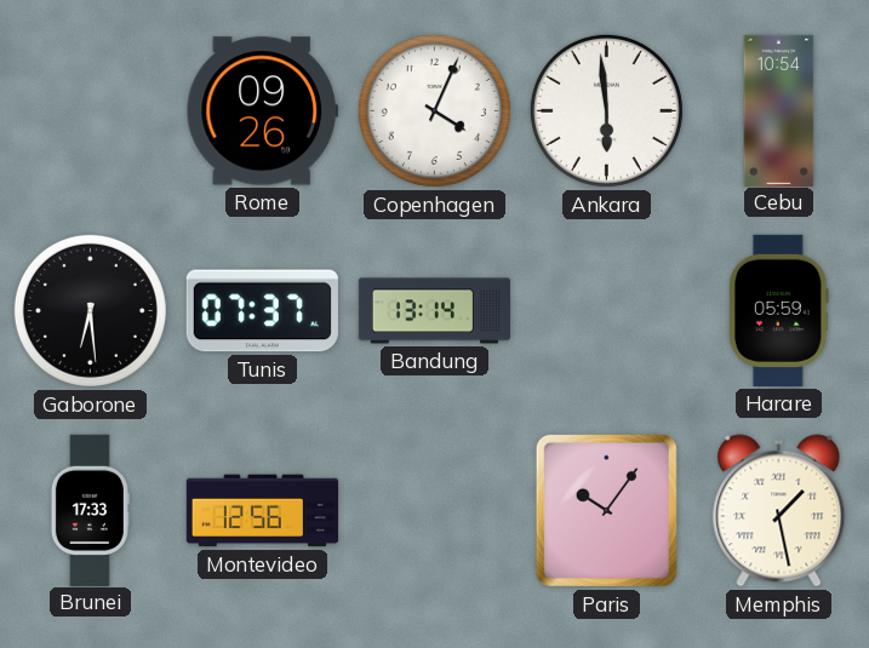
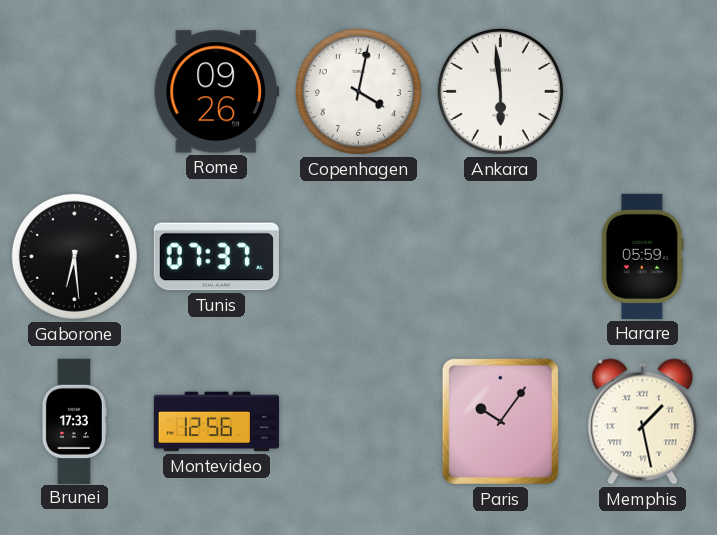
Copenhagen: 4:04 -> 4:02 (358, 91)
Cebu: 10:54 -> none (779, 110)
Bandung: 13:14 -> none (434, 311)
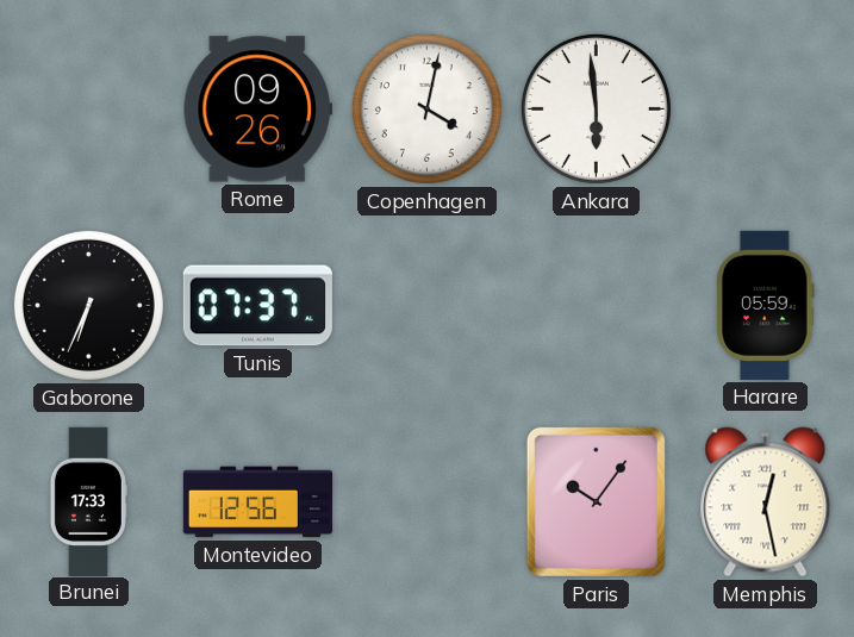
Gaborone: 6:29 -> 6:34 (88, 305)
Memphis: 1:28 -> 12:28 (766, 502)
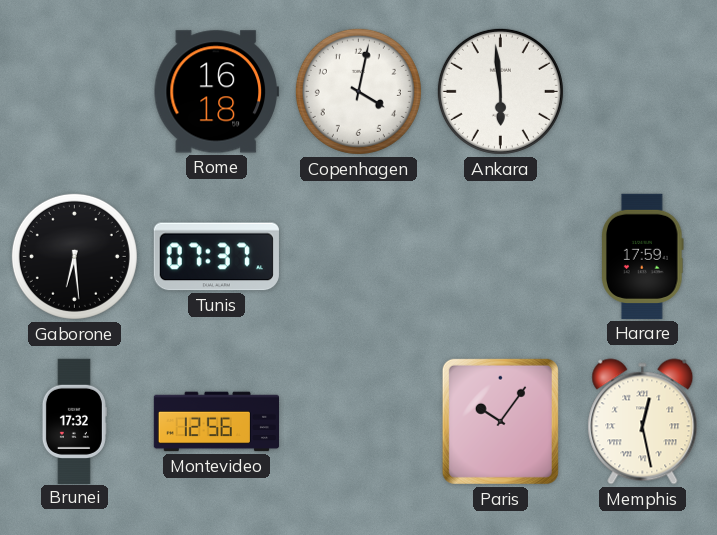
Rome: 09:26 -> 16:18 (216, 92)
Gaborone: 6:34 -> 6:29 (74, 256)
Harare: 05:59 -> 17:59 (643, 256)
Brunei: 17:33 -> 17:32 (74, 421)
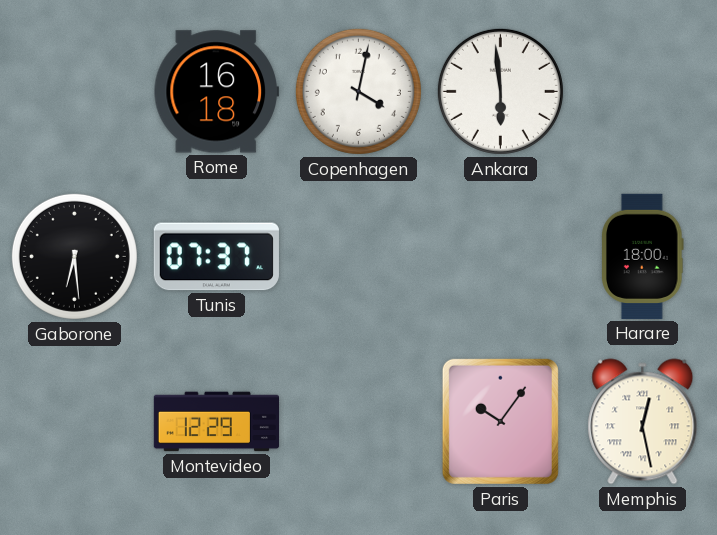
Harare: 17:59 -> 18:00 (643, 256)
Brunei: 17:32 -> none (74, 421)
Montevideo: 12:56 -> 12:29 (216, 422)
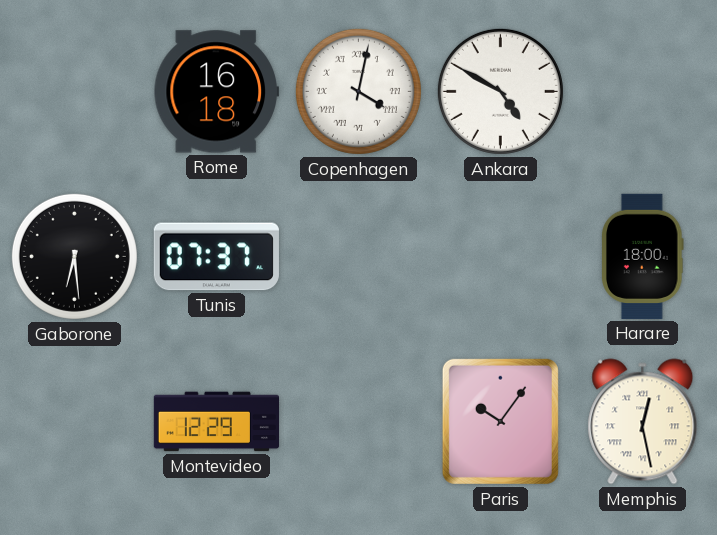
Copenhagen numerals: Arabic -> Roman (358, 91)
Ankara: 5:59 -> 4:50 (500, 91)
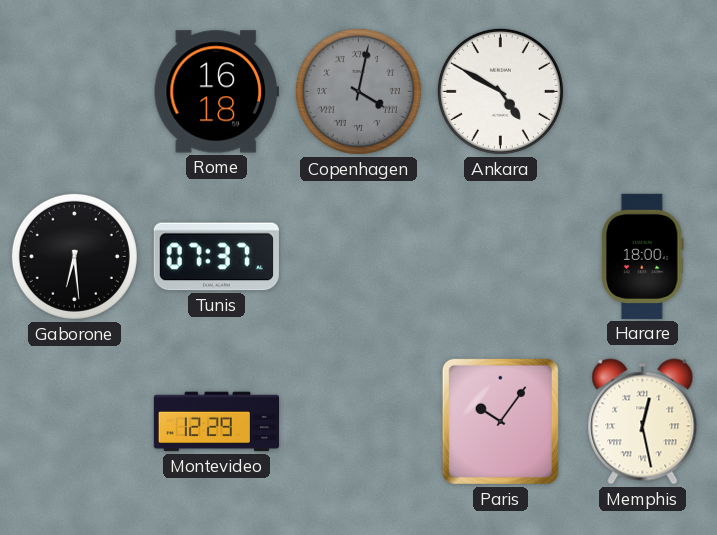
Copenhagen dial: white -> grey (358, 91)
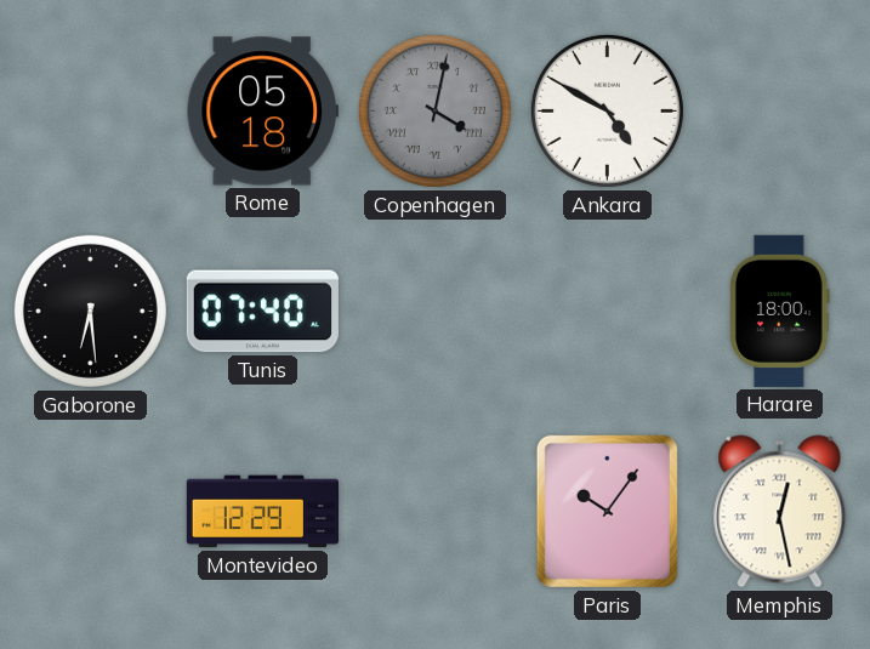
Rome: 16:18 -> 05:18 (262, 112)
Tunis: 07:37 -> 07:40 (262, 312)
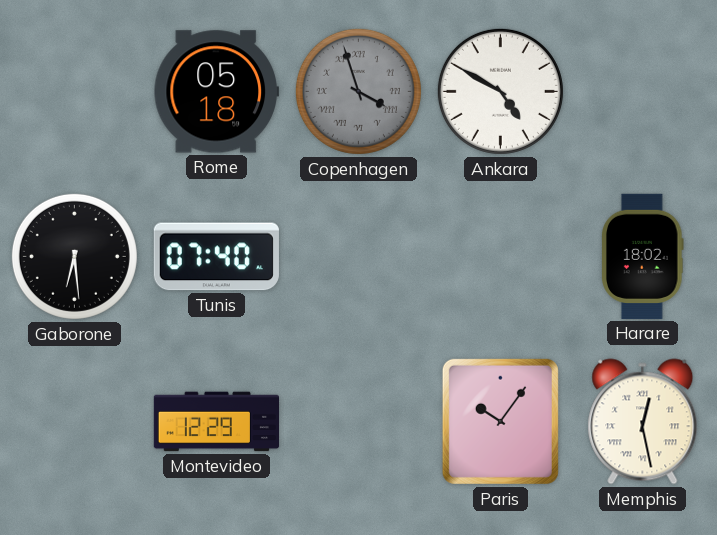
Copenhagen: 4:02 -> 3:57 (358, 91)
Harare: 18:00 -> 18:02 (643, 256)
